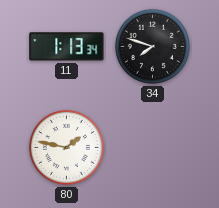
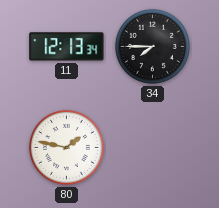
11: 1:13 -> 12:13 (67, 47)
34: 7:48 -> 7:45 (152, 46)
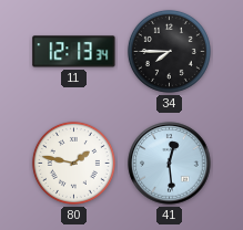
41: none -> 12:29 (170, 164)
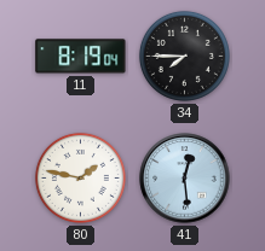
11: 12:13 -> 8:19 (81, 57)
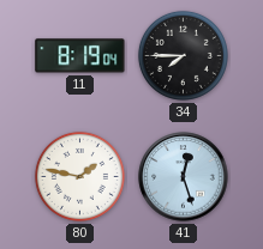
41: 12:29 -> 12:27 (184, 177)
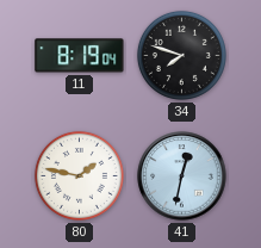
34: 7:45 -> 7:48 (181, 55)
41: 12:27 -> 12:32 (182, 176)
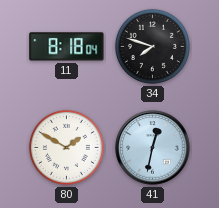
11: 8:19 -> 8:18 (67, 47)
80: 1:47 -> 1:50 (66, 147)
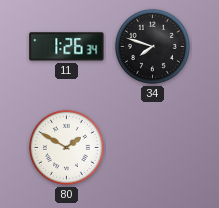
11: 8:18 -> 1:26 (67, 47)
41: 12:32 -> none (153, 148)
